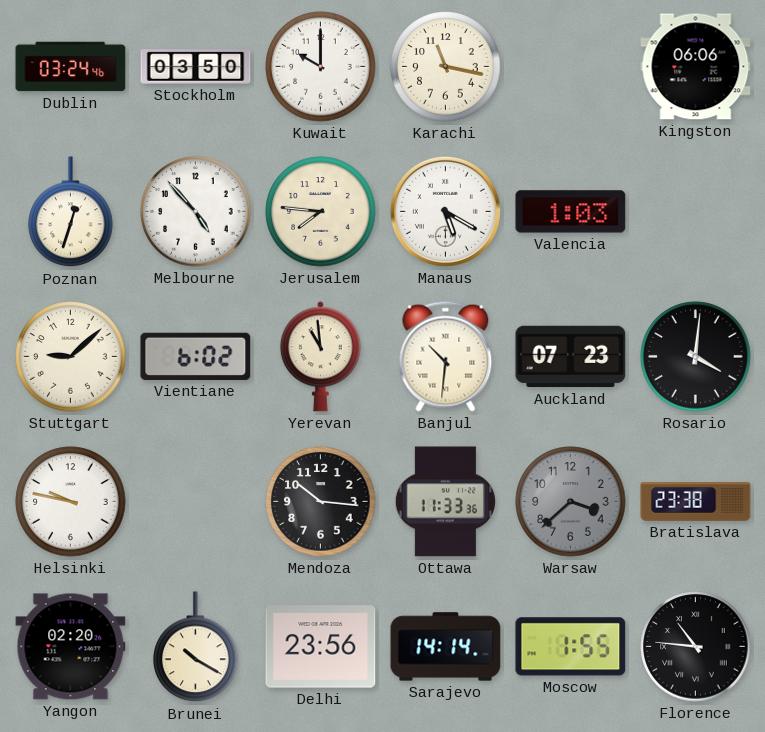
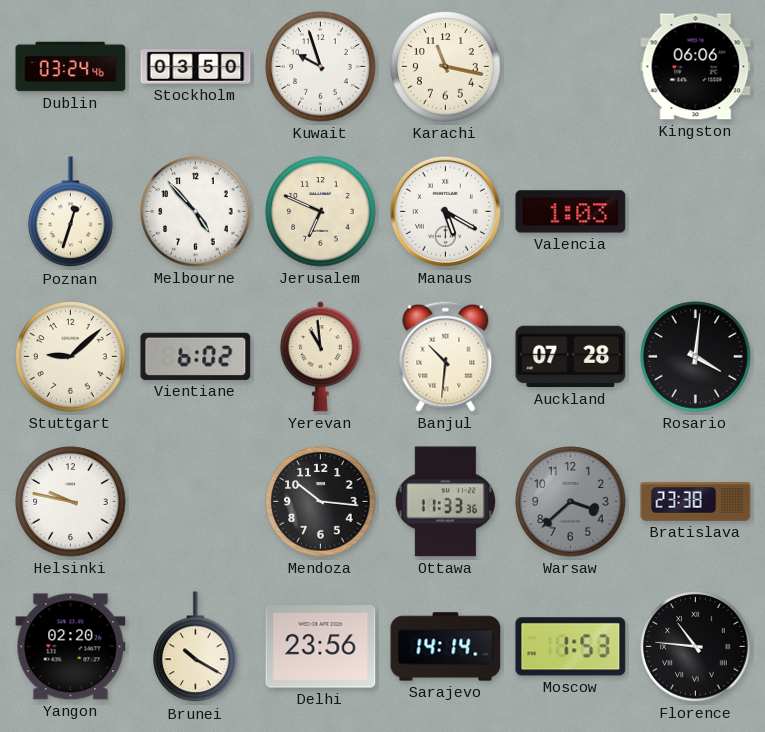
Kuwait: 10:00 -> 9:57 (321, 67)
Jerusalem: 7:46 -> 6:49 (321, 212)
Auckland: 07:23 -> 07:28 (571, 357)
Moscow: 1:55 -> 1:53 (571, 647)
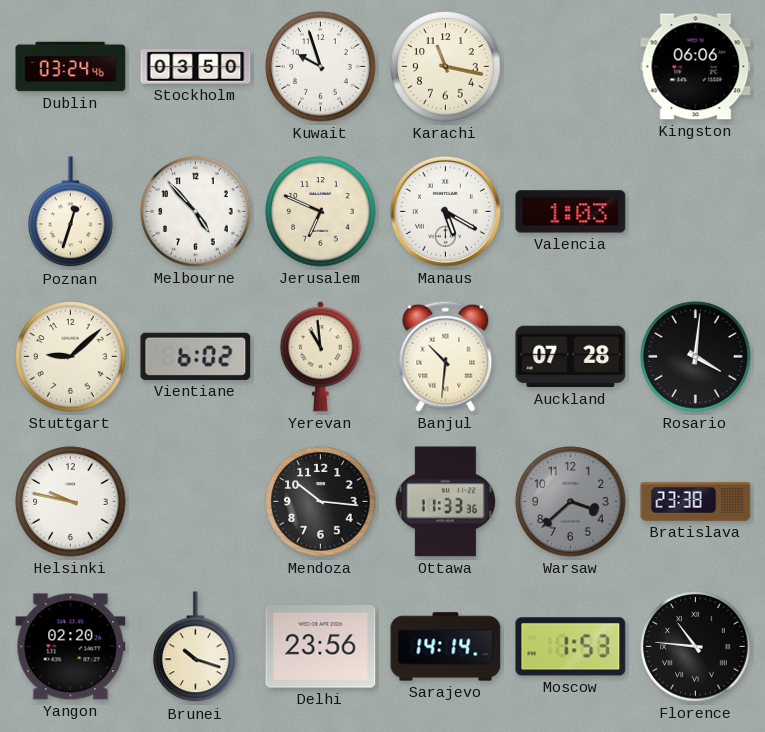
Brunei: 10:20 -> 10:18 (196, 647)
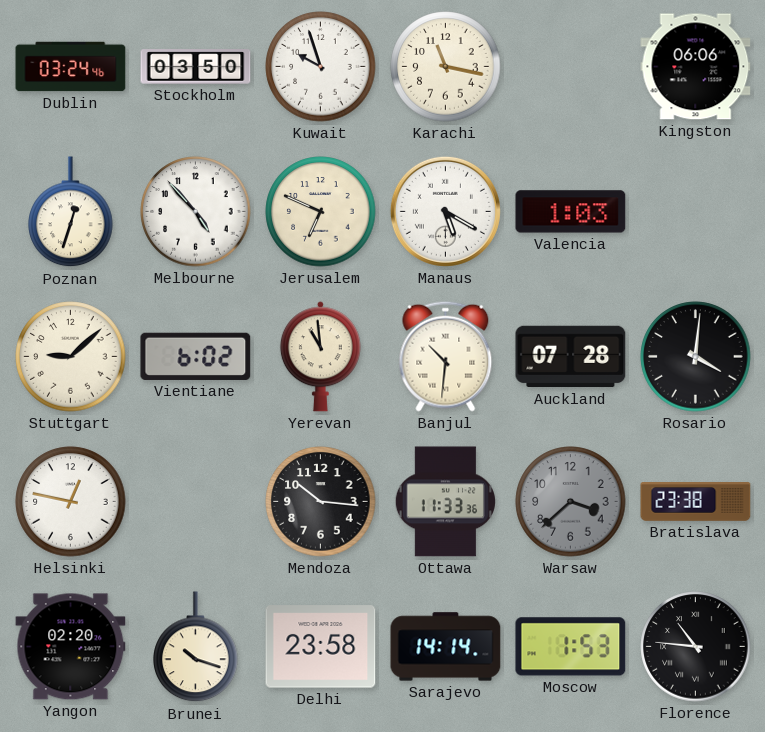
Helsinki: 9:47 -> 12:47 (71, 502)
Delhi: 23:56 -> 23:58 (321, 647)
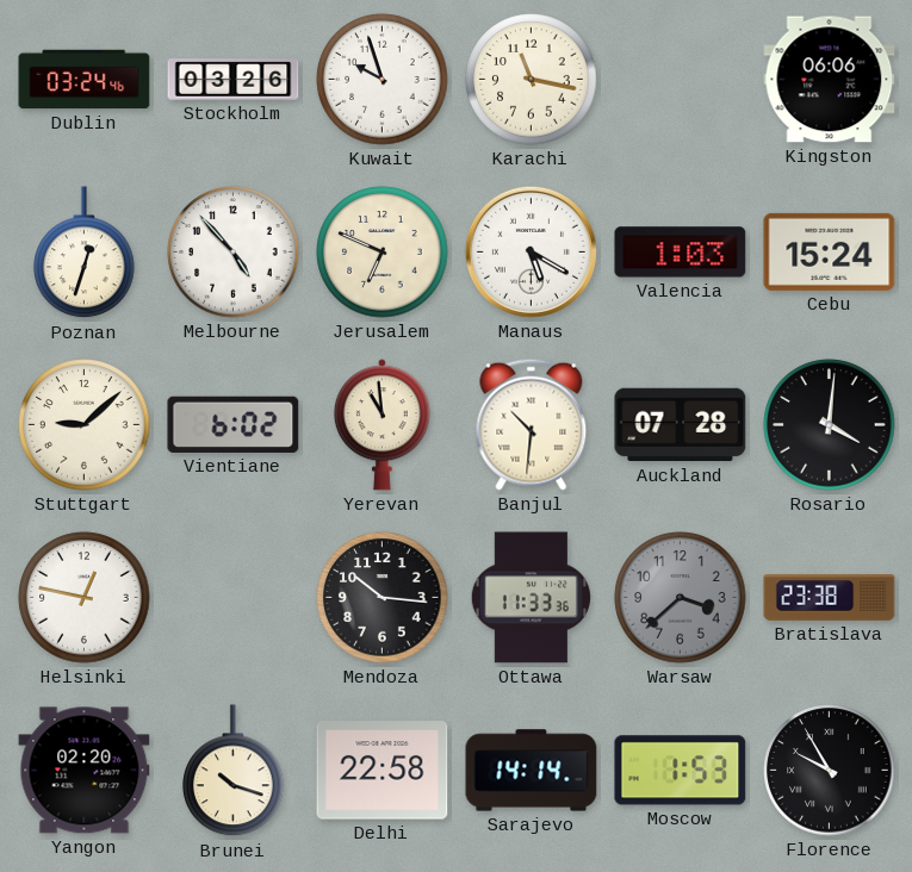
Stockholm: 03:50 -> 03:26 (234, 80)
Cebu: none -> 15:24 (830, 251)
Delhi: 23:58 -> 22:58 (383, 771)
Florence: 10:46 -> 9:55 (830, 771)
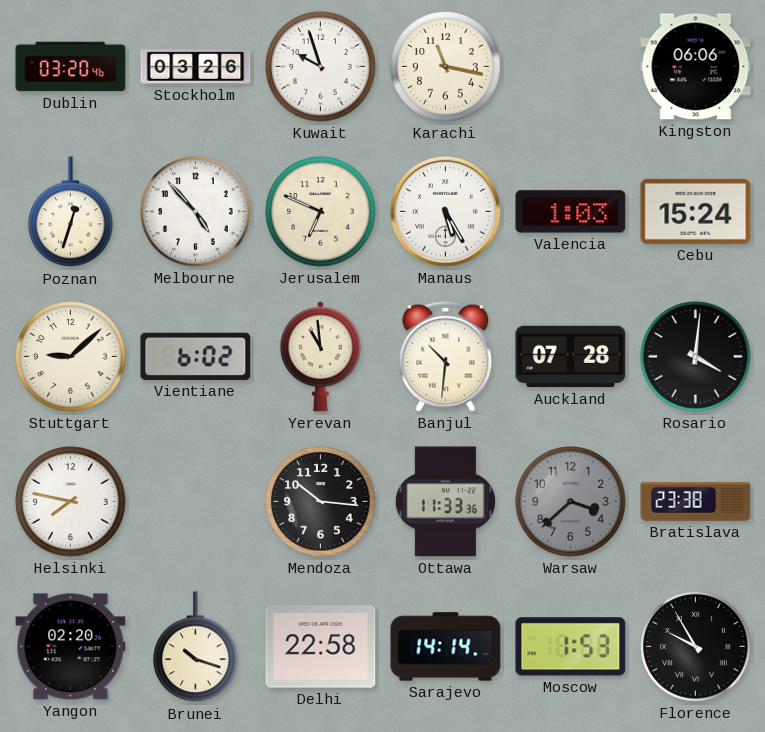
Dublin: 03:24 -> 03:20 (71, 67)
Manaus: 5:20 -> 5:25 (445, 211)
Helsinki: 12:47 -> 7:47 (71, 502)
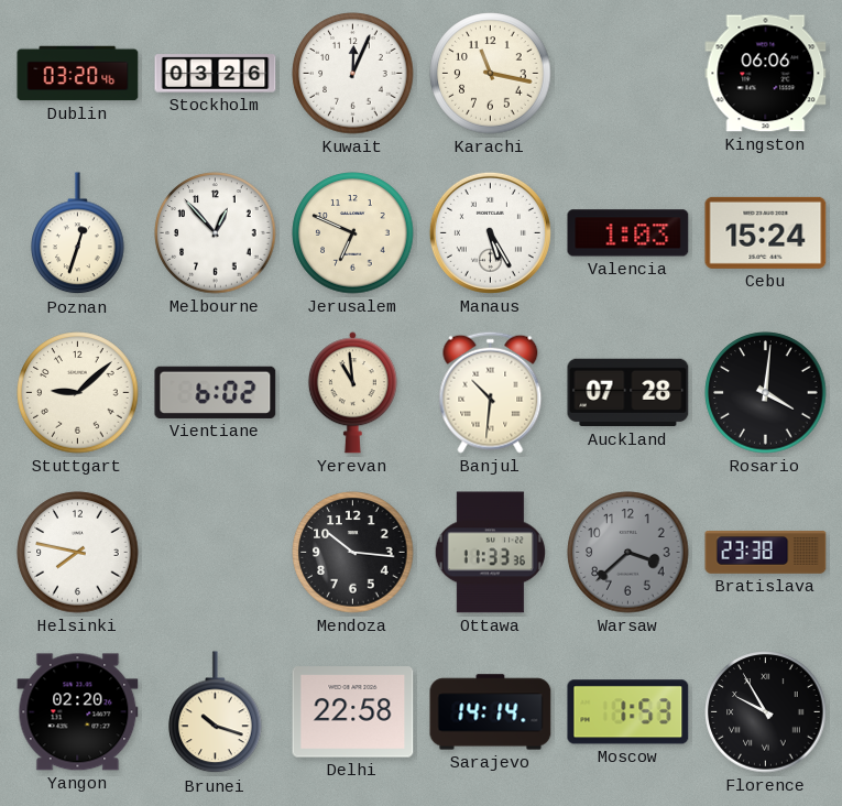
Kuwait: 9:57 -> 12:04 (353, 74)
Melbourne: 4:53 -> 12:53 (216, 233)
